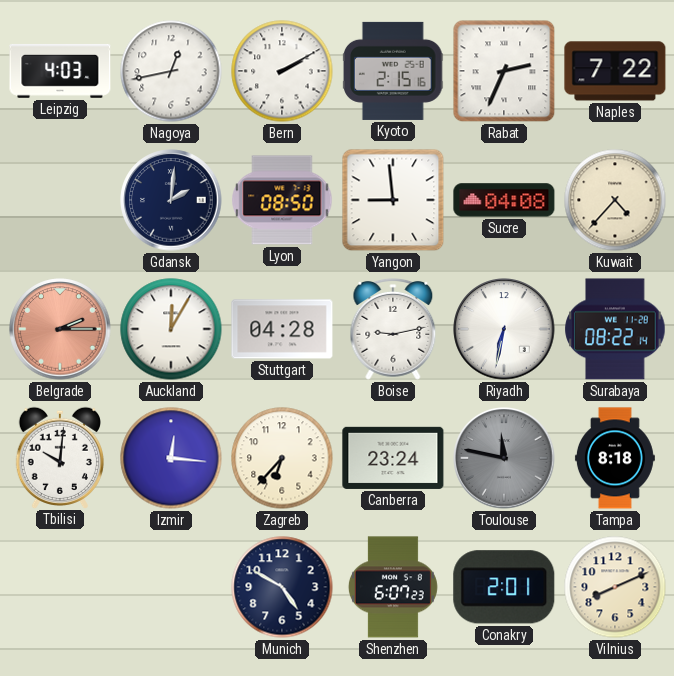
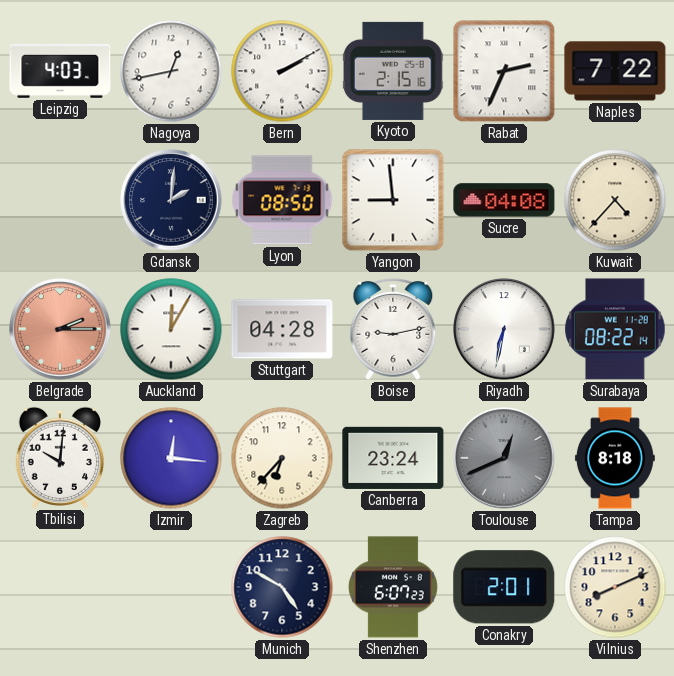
Toulouse: 11:47 -> 12:41 (504, 458)
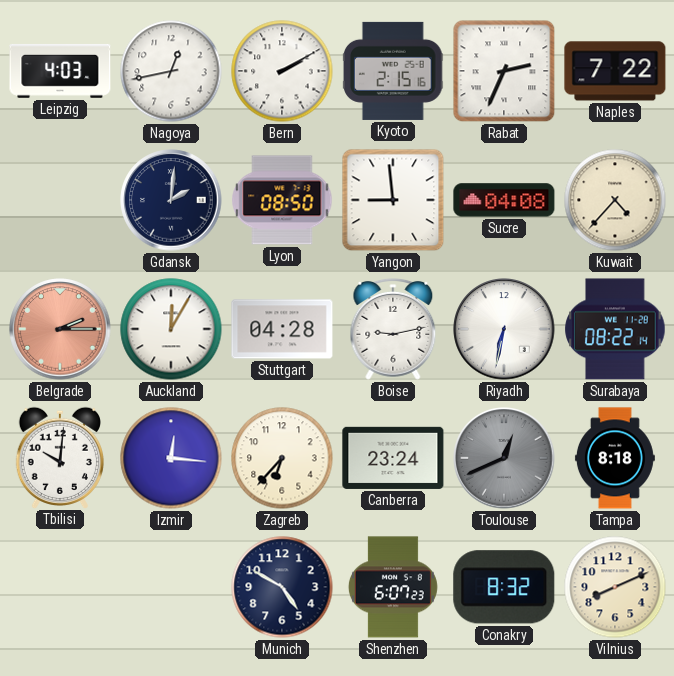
Conakry: 2:01 -> 8:32 (504, 587)
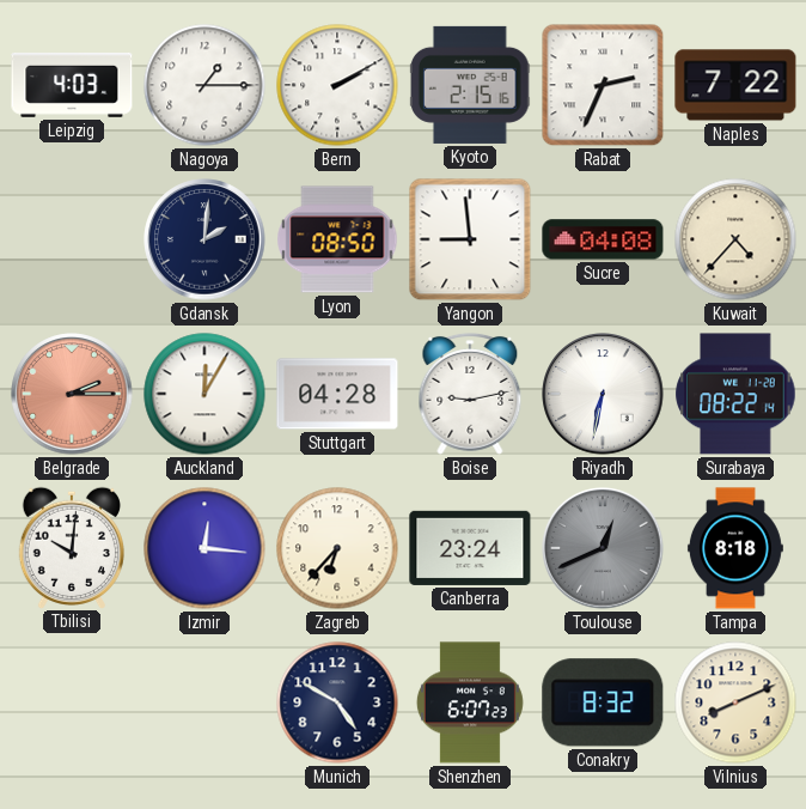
Nagoya: 12:43 -> 1:15 (204, 85)
